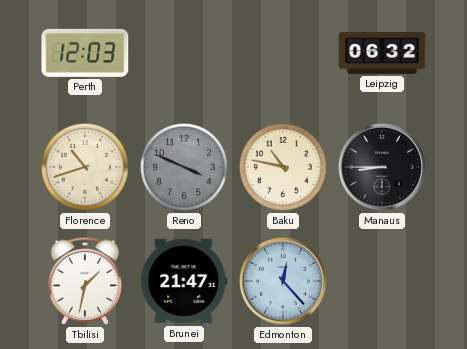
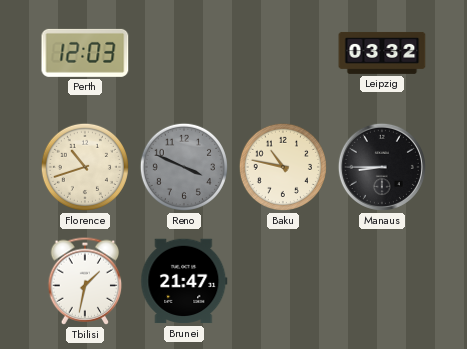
Leipzig: 06:32 -> 03:32 (382, 53)
Edmonton: 12:23 -> none (283, 281)
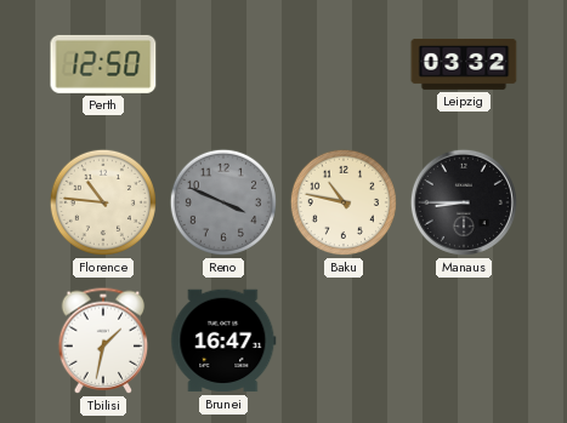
Perth: 12:03 -> 12:50 (103, 64)
Florence: 10:42 -> 10:46 (103, 202)
Brunei: 21:47 -> 16:47 (223, 341)
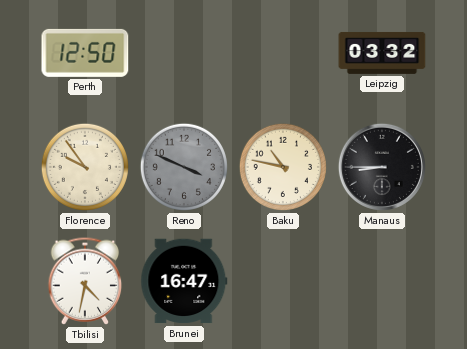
Florence: 10:46 -> 9:54 (85, 167)
Tbilisi: 1:32 -> 4:32 (85, 281)
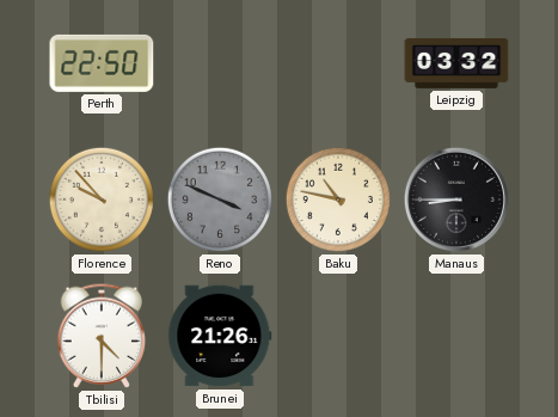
Perth: 12:50 -> 22:50 (102, 63)
Florence: 9:54 -> 9:53 (102, 200)
Tbilisi: 4:32 -> 4:30 (102, 336)
Brunei: 16:47 -> 21:26 (220, 336)
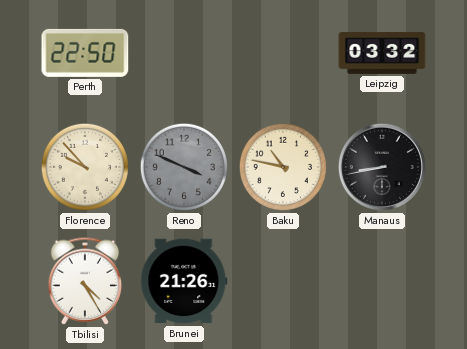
Manaus: 8:45 -> 8:43 (382, 167)
Tbilisi: 4:30 -> 4:25 (85, 281)
